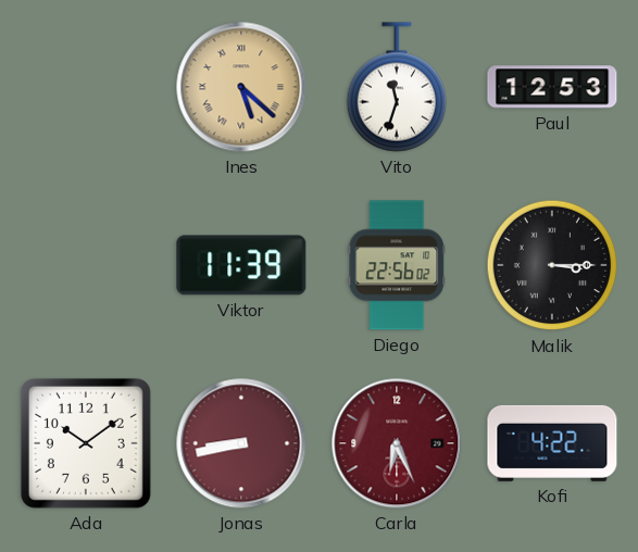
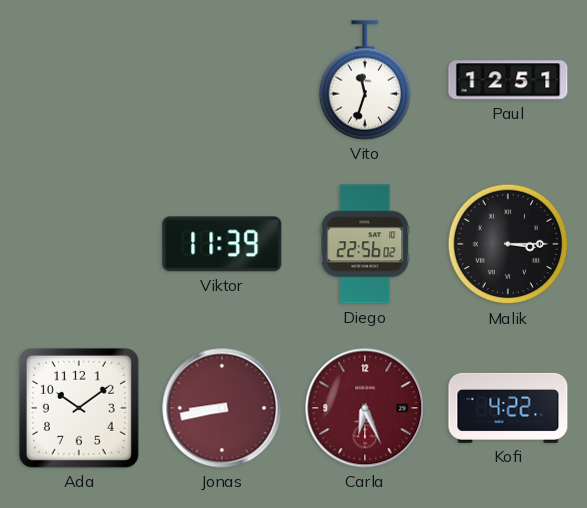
Ines: 5:22 -> none (241, 87)
Paul: 12:53 -> 12:51 (508, 80)
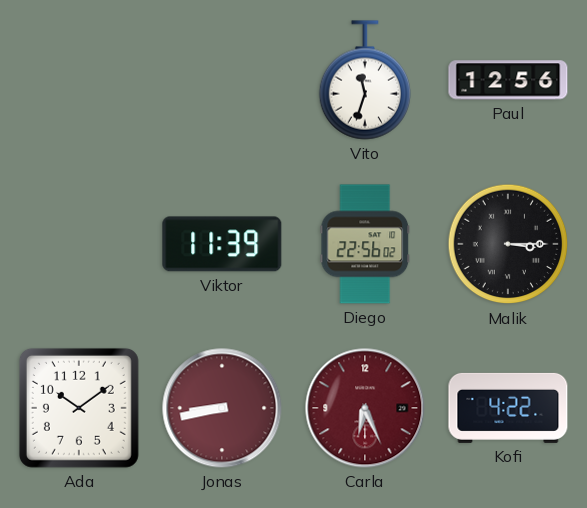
Paul: 12:51 -> 12:56 (508, 80)
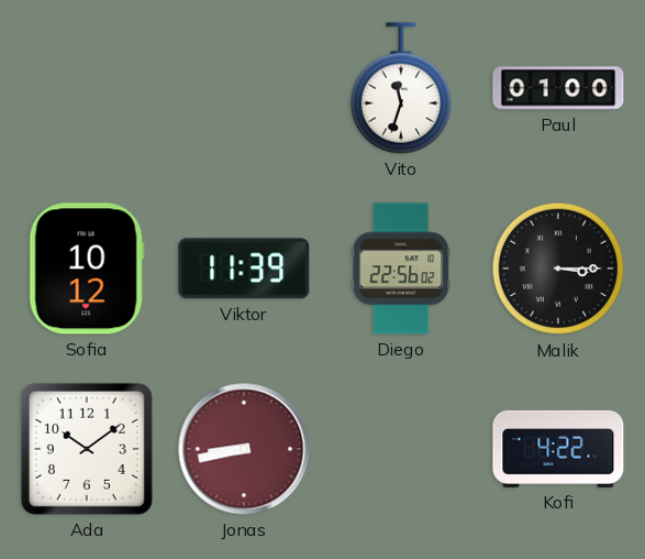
Paul: 12:56 -> 01:00 (558, 88)
Sofia: none -> 10:12 (87, 268)
Carla: 6:26 -> none (365, 408)
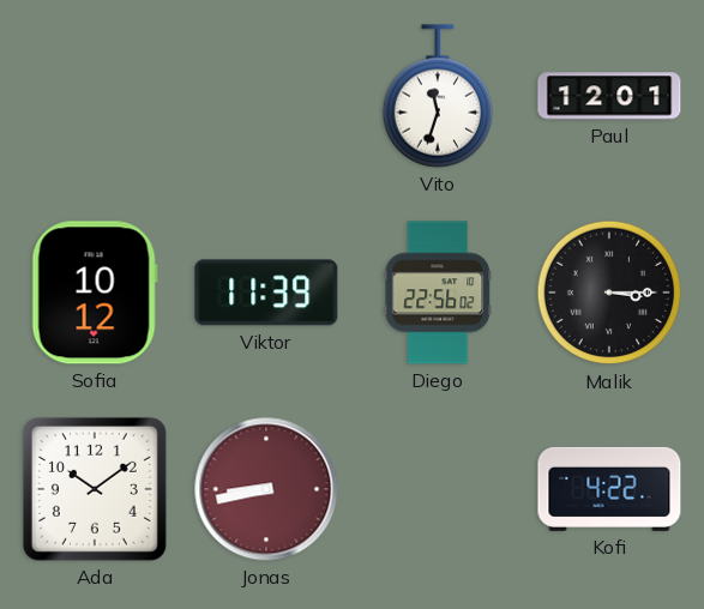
Paul: 01:00 -> 12:01 (609, 96)
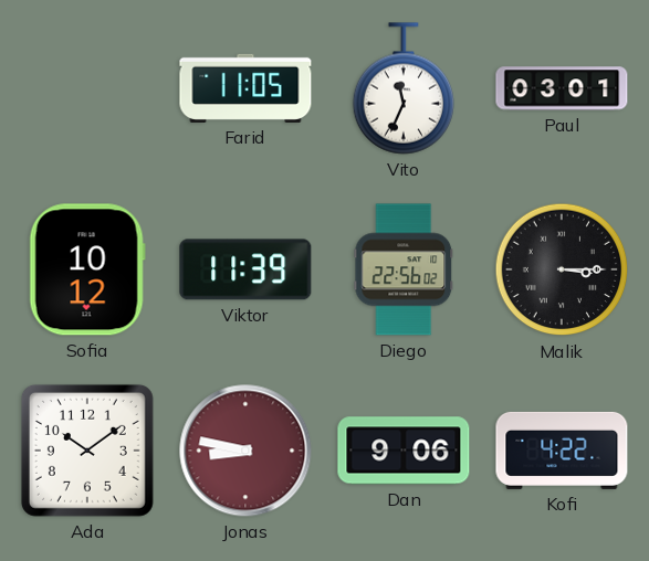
Farid: none -> 11:05 (245, 88)
Vito: 11:33 -> 11:34 (402, 88)
Paul: 12:01 -> 03:01 (562, 88)
Jonas: 8:43 -> 8:47 (245, 451)
Dan: none -> 9:06 (404, 451)
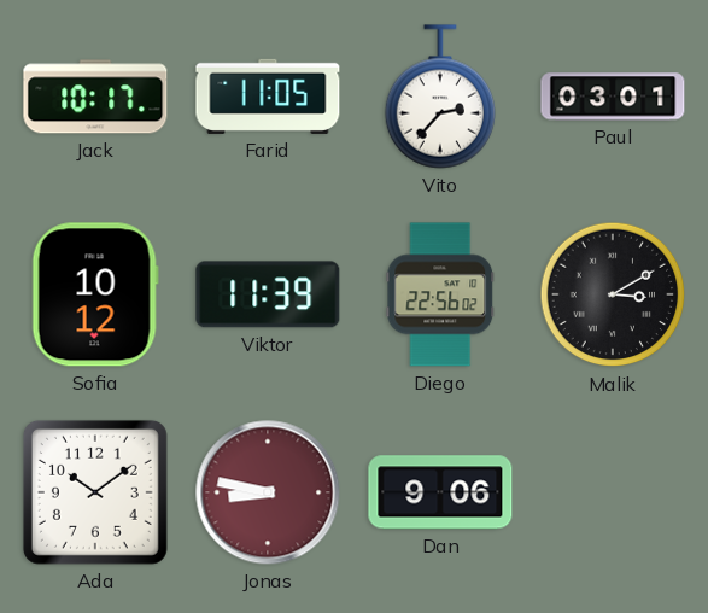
Jack: none -> 10:17 (95, 97)
Vito: 11:34 -> 2:37 (439, 97)
Malik: 3:15 -> 3:10 (613, 294)
Kofi: 4:22 -> none (562, 451)
